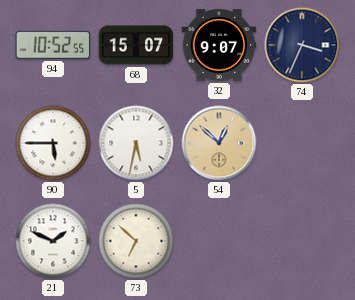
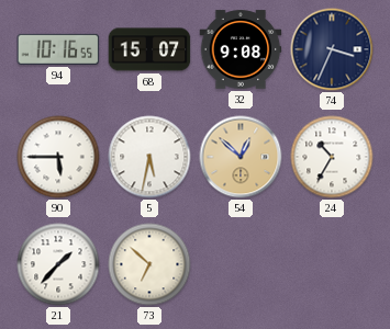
94: 10:52 -> 10:16 (58, 49)
32: 9:07 -> 9:08 (241, 49)
24: none -> 10:35 (332, 157)
21: 1:49 -> 1:37 (58, 264)
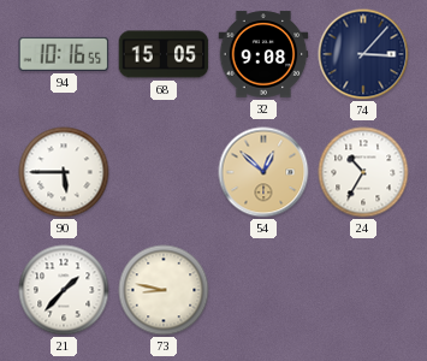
68: 15:07 -> 15:05 (164, 54)
74: 3:34 -> 3:07 (363, 54)
5: 5:32 -> none (149, 157)
73: 6:52 -> 8:47 (164, 290)
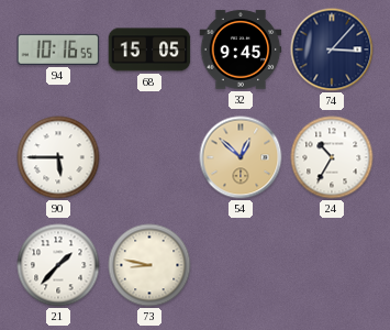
32: 9:08 -> 9:45 (241, 50)
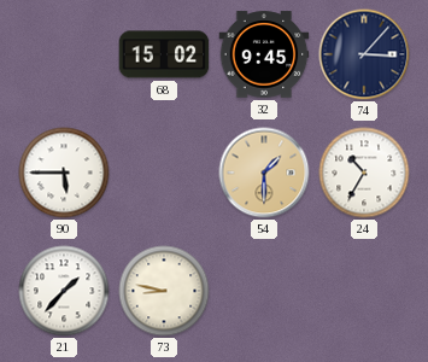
94: 10:16 -> none (58, 50)
68: 15:05 -> 15:02 (164, 54)
54: 12:52 -> 1:30 (264, 173)
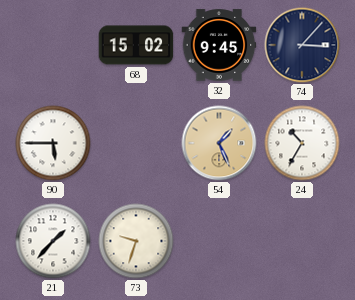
54: 1:30 -> 1:26 (219, 143)
73: 8:47 -> 9:33 (136, 241)
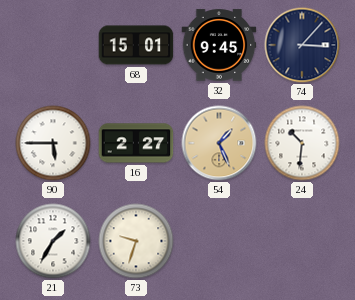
68: 15:02 -> 15:01 (136, 45)
16: none -> 2:27 (136, 143)
24: 10:35 -> 10:31 (302, 143)
21: 1:37 -> 1:35 (53, 241)
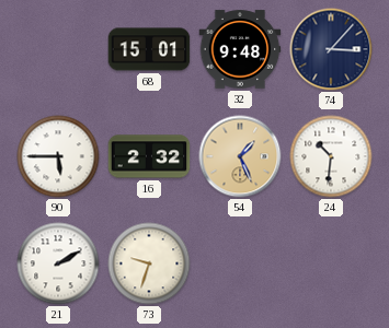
32: 9:45 -> 9:48 (240, 49)
16: 2:27 -> 2:32 (149, 156)
21: 1:35 -> 2:10 (58, 263)
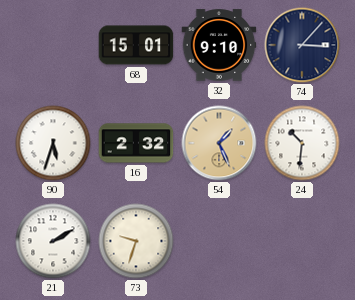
32: 9:48 -> 9:10 (219, 45)
90: 5:45 -> 5:33 (53, 143)
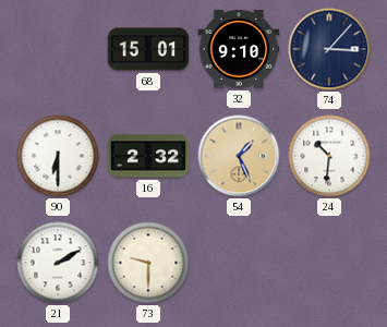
90: 5:33 -> 6:30 (58, 156)
73: 9:33 -> 9:30 (148, 263)
